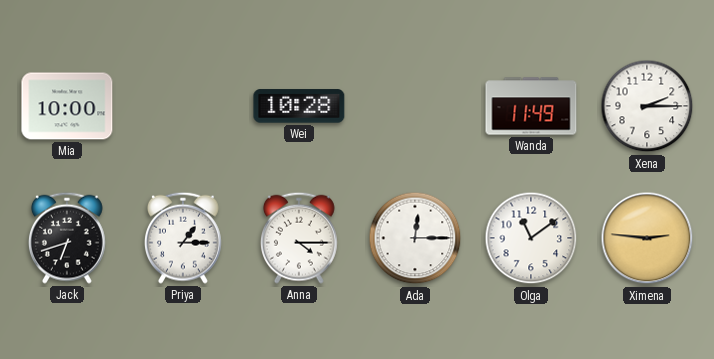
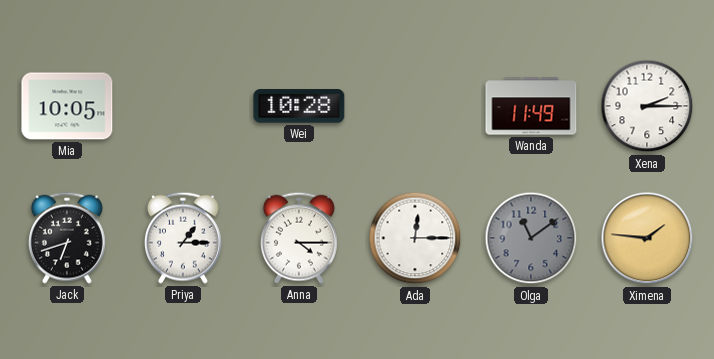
Mia: 10:00 -> 10:05 (67, 106)
Olga dial: white -> grey (531, 238)
Ximena: 2:46 -> 1:46 (647, 238)
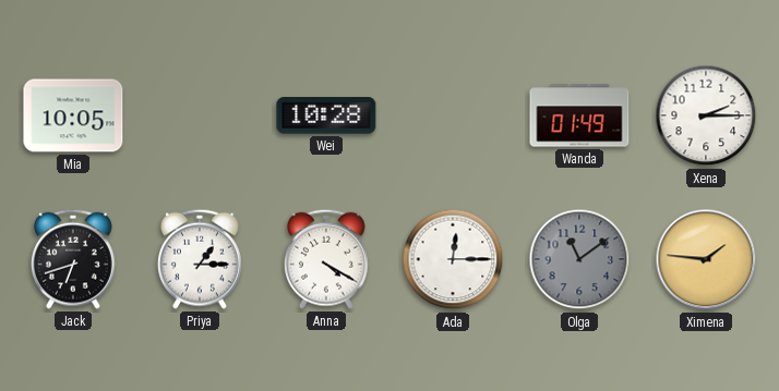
Wanda: 11:49 -> 01:49 (579, 115)
Anna: 4:15 -> 4:20 (326, 259)
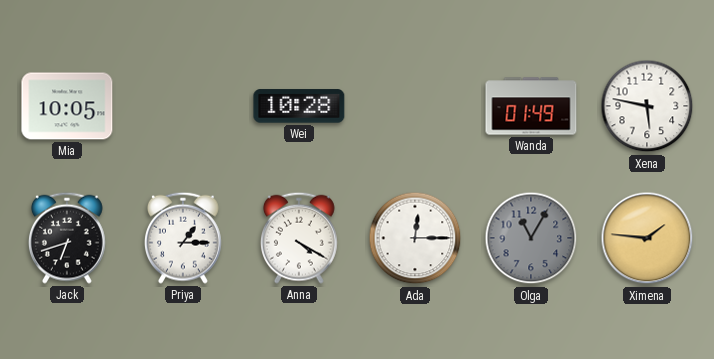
Xena: 2:15 -> 5:47 (647, 106)
Olga: 11:09 -> 11:05 (531, 238)
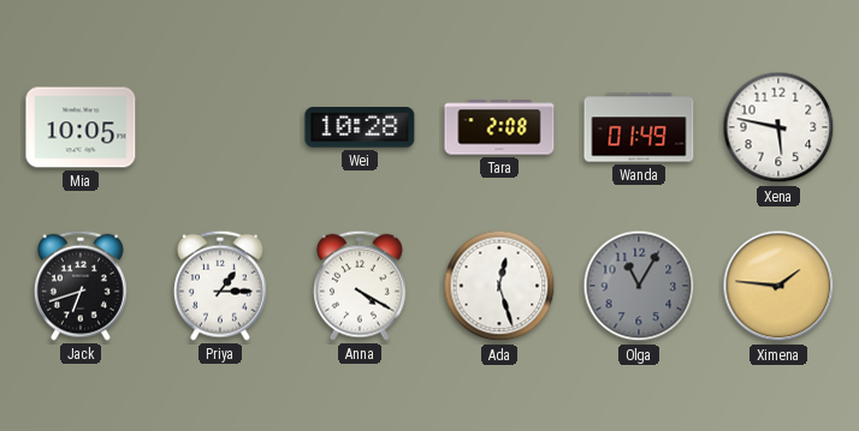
Tara: none -> 2:08 (499, 127)
Ada: 12:15 -> 12:27 (499, 286)
